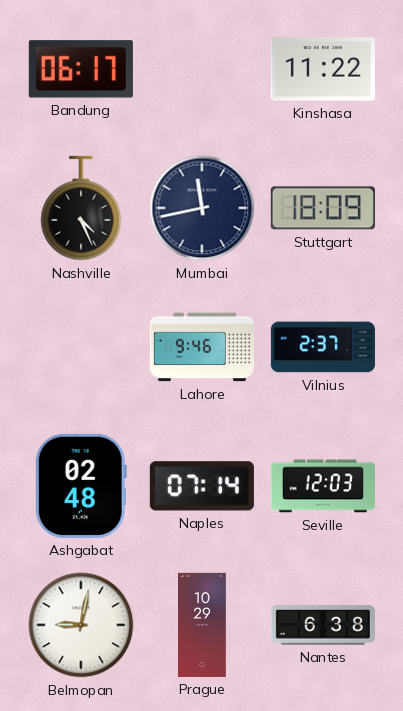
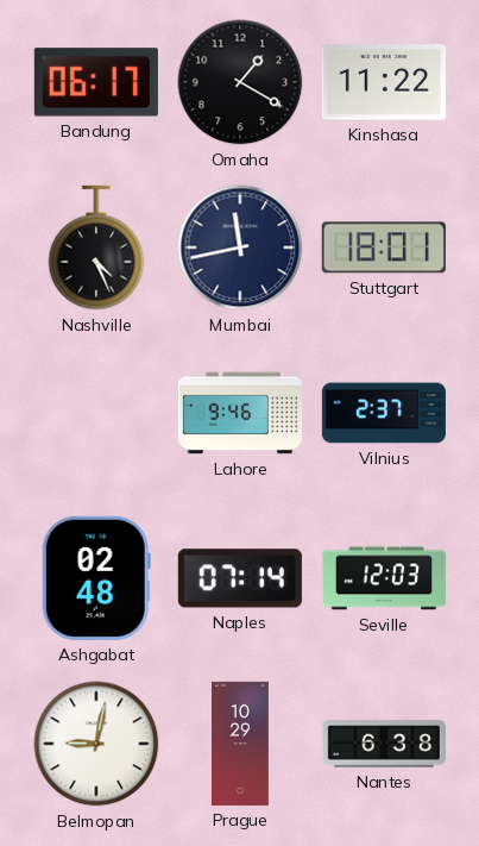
Omaha: none -> 1:20 (240, 82)
Stuttgart: 18:09 -> 18:01 (384, 247)
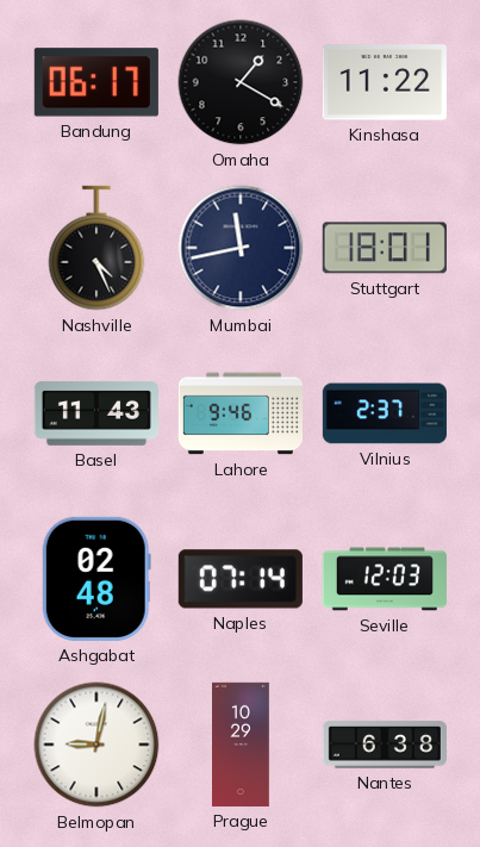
Basel: none -> 11:43 (96, 413)
